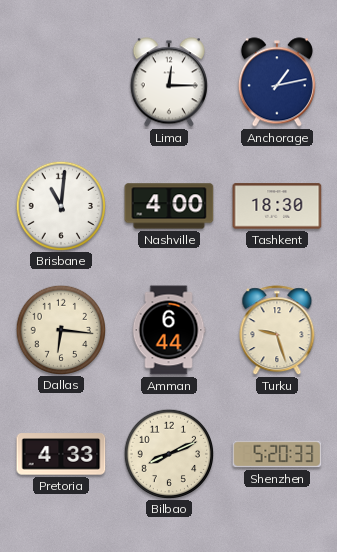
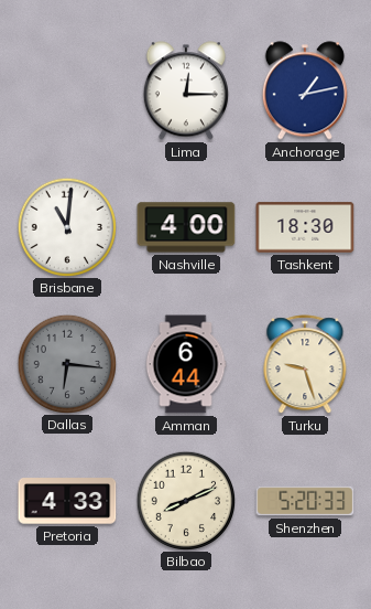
Dallas dial: cream -> grey (66, 363)
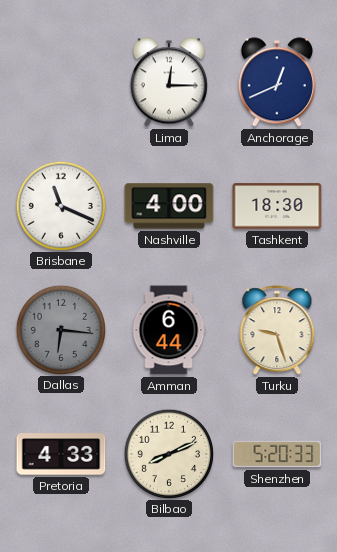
Anchorage: 1:13 -> 12:41 (277, 82)
Brisbane: 11:01 -> 11:19 (60, 205)
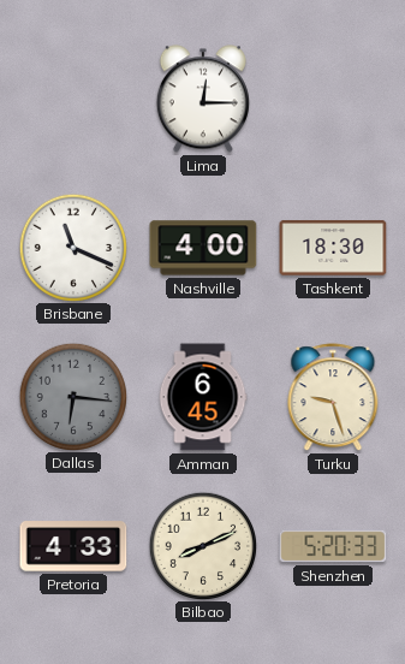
Anchorage: 12:41 -> none (277, 82)
Amman: 6:44 -> 6:45 (203, 397)
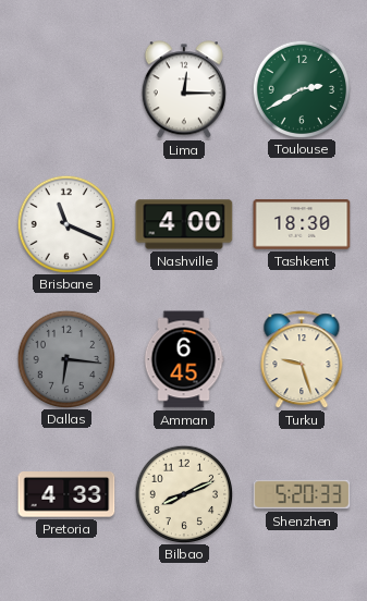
Toulouse: none -> 2:40 (301, 88)
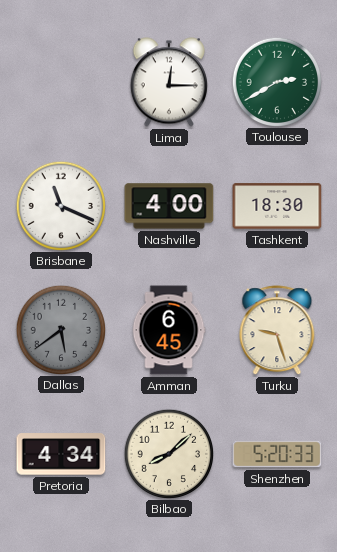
Dallas: 6:16 -> 5:39 (60, 329)
Pretoria: 4:33 -> 4:34 (61, 454)
Bilbao: 8:11 -> 8:08 (168, 453)
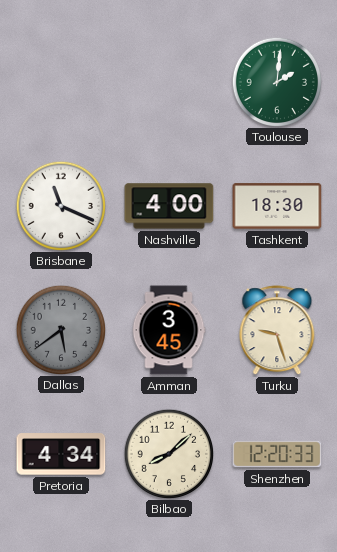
Lima: 12:15 -> none (169, 82)
Toulouse: 2:40 -> 2:01 (276, 81)
Amman: 6:45 -> 3:45 (169, 330)
Shenzhen: 5:20 -> 12:20 (277, 454)
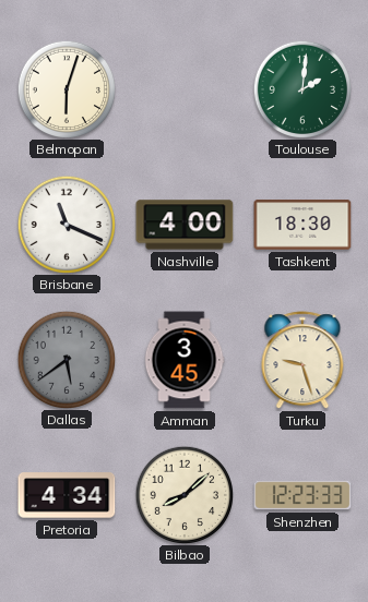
Belmopan: none -> 6:03 (66, 88)
Shenzhen: 12:20 -> 12:23 (302, 495)
